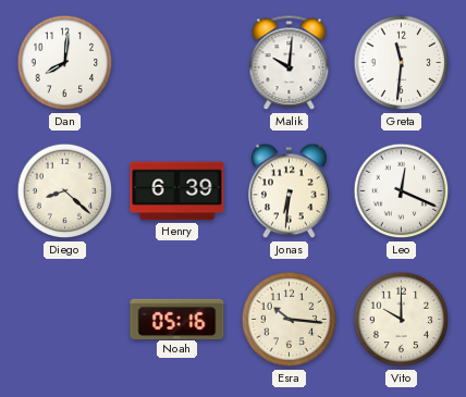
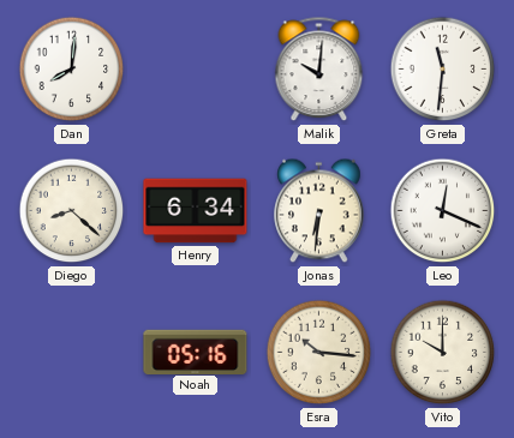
Henry: 6:39 -> 6:34 (196, 211)
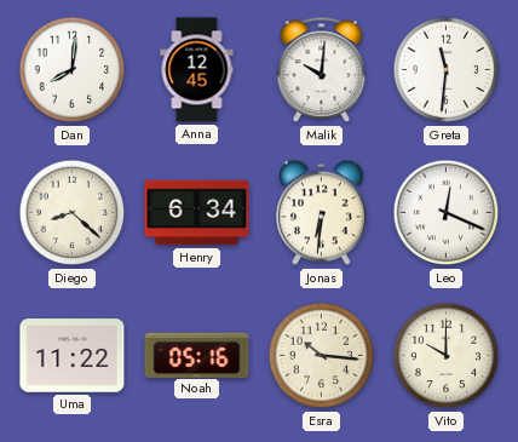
Anna: none -> 12:45 (197, 70)
Uma: none -> 11:22 (73, 356)
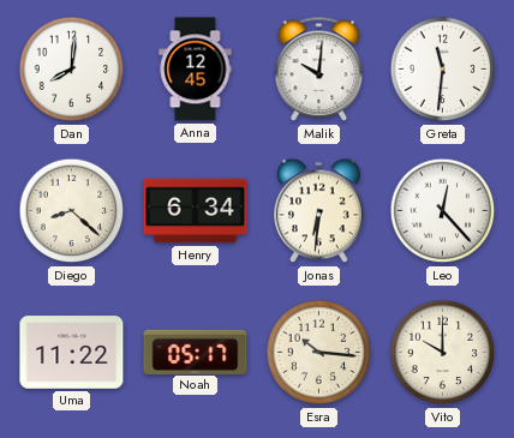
Leo: 12:19 -> 12:23 (443, 211)
Noah: 05:16 -> 05:17 (196, 352)
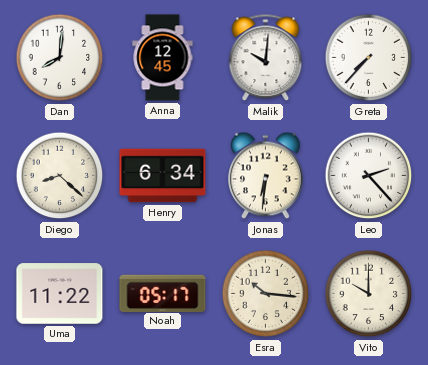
Greta: 11:31 -> 7:37 (369, 58)
Leo: 12:23 -> 2:23 (369, 176)
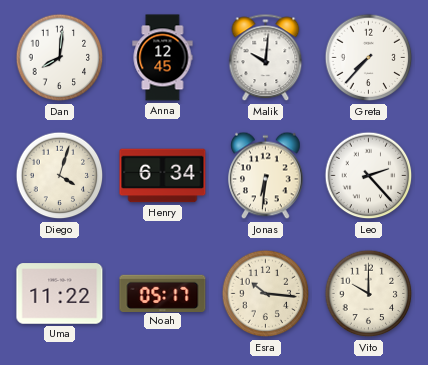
Diego: 8:22 -> 4:03 (60, 176)
